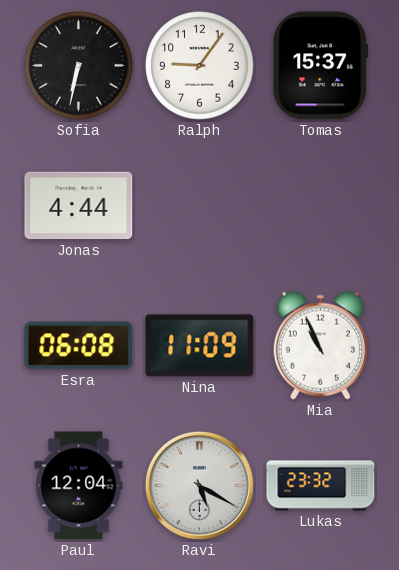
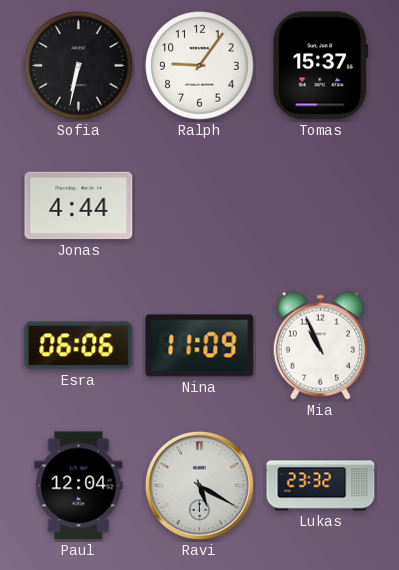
Esra: 06:08 -> 06:06 (79, 346)
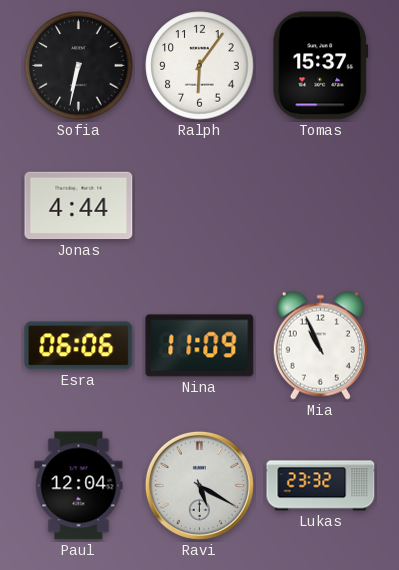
Ralph: 9:06 -> 6:06 (200, 66)
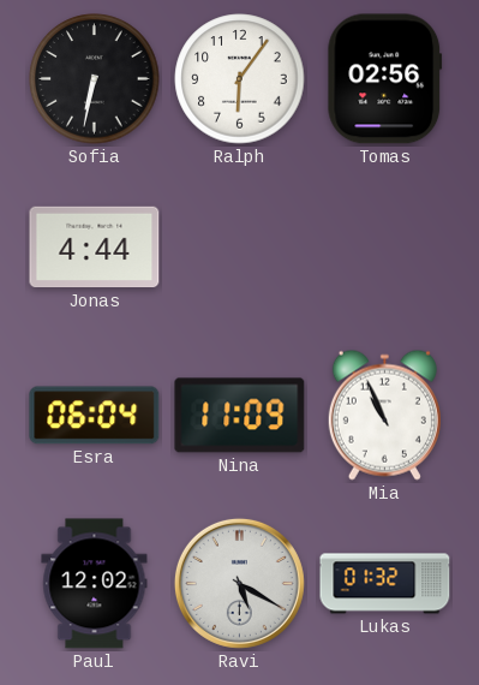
Tomas: 15:37 -> 02:56 (385, 79)
Esra: 06:06 -> 06:04 (95, 416)
Paul: 12:04 -> 12:02 (95, 584)
Lukas: 23:32 -> 01:32 (385, 584)
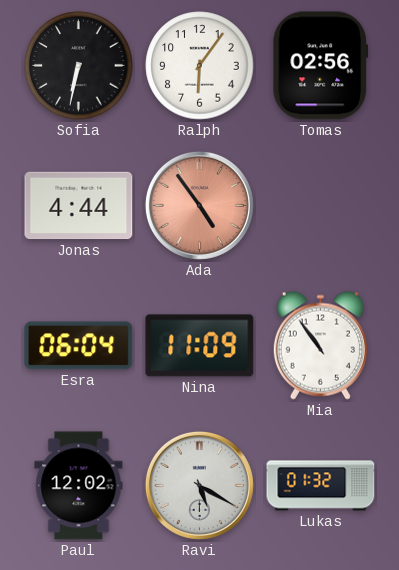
Ada: none -> 4:54 (199, 205)
Mia: 10:56 -> 10:54 (320, 345)
